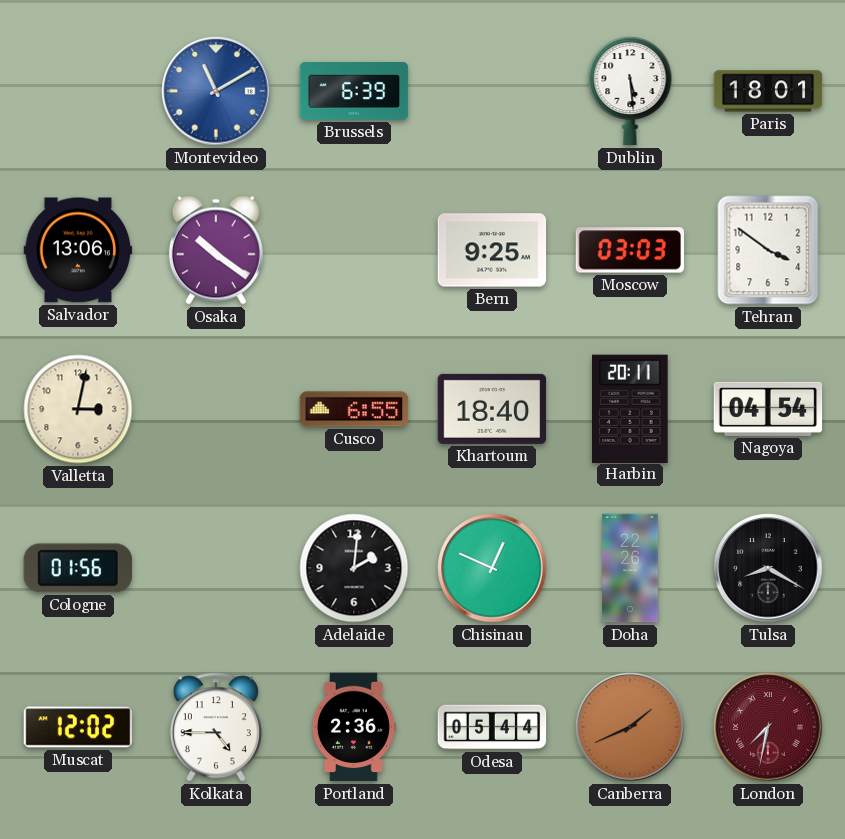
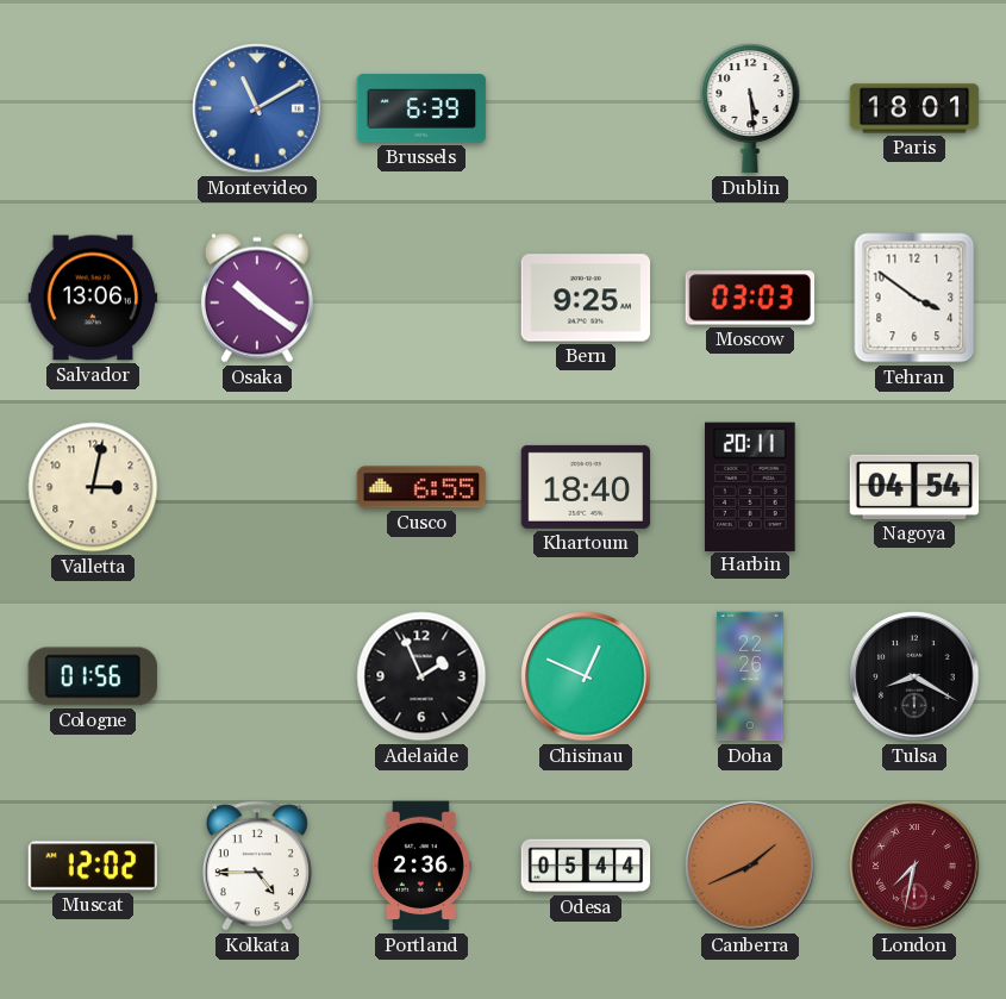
Adelaide: 2:01 -> 1:56 (421, 676)
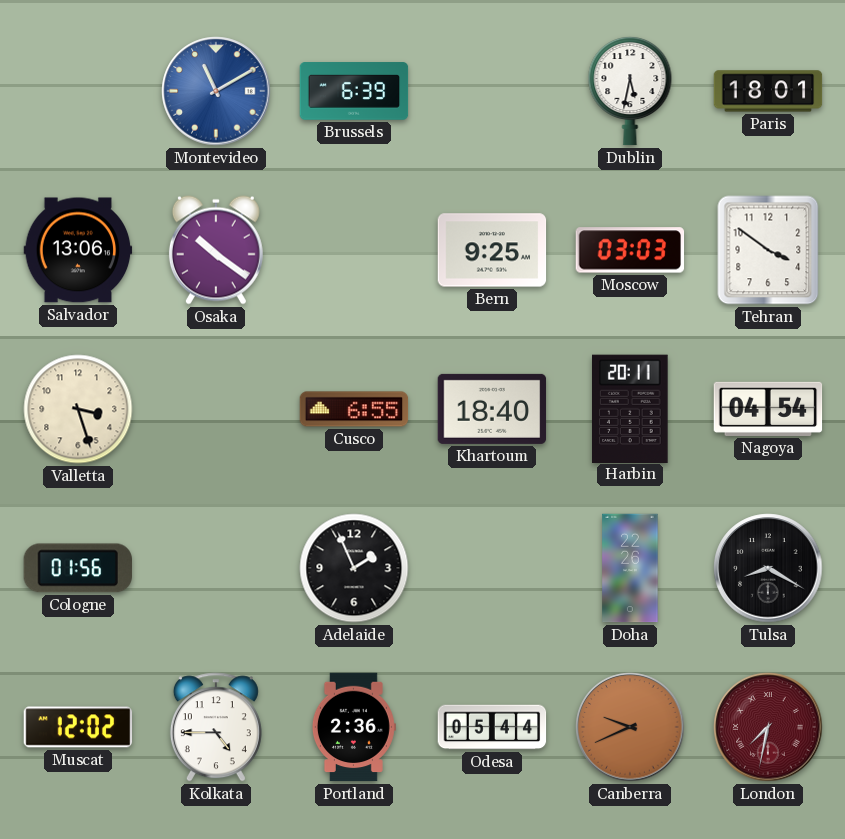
Dublin: 5:29 -> 5:32 (630, 91)
Valletta: 3:02 -> 3:27 (78, 409)
Chisinau: 12:49 -> none (586, 676)
Canberra: 1:41 -> 9:41 (630, 727)
